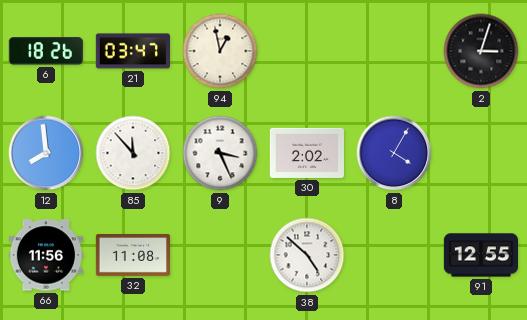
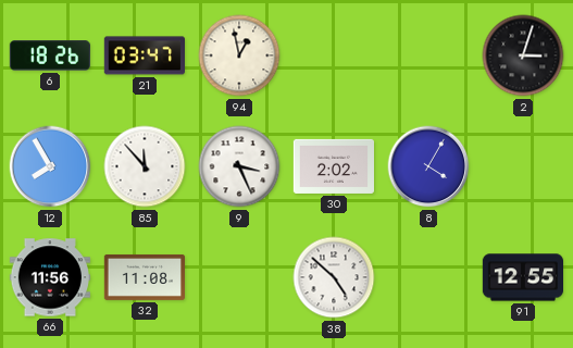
12: 7:59 -> 7:55 (50, 166)
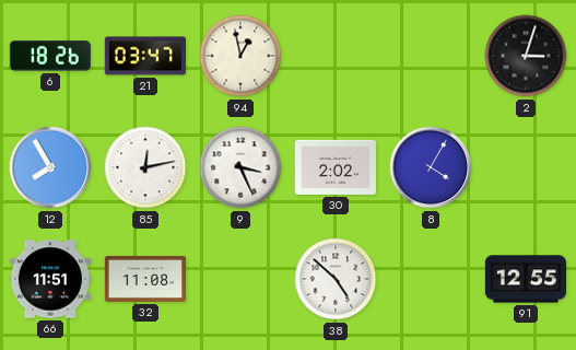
85: 11:53 -> 12:13 (145, 167)
66: 11:56 -> 11:51 (49, 279)
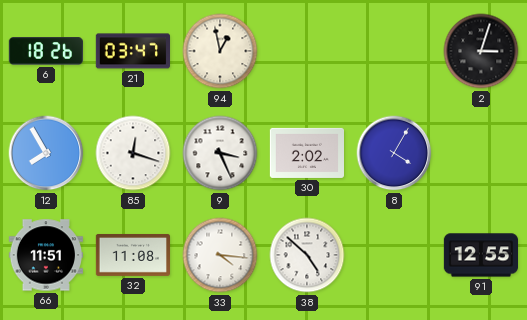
85: 12:13 -> 12:18 (133, 153)
33: none -> 4:16 (220, 255)
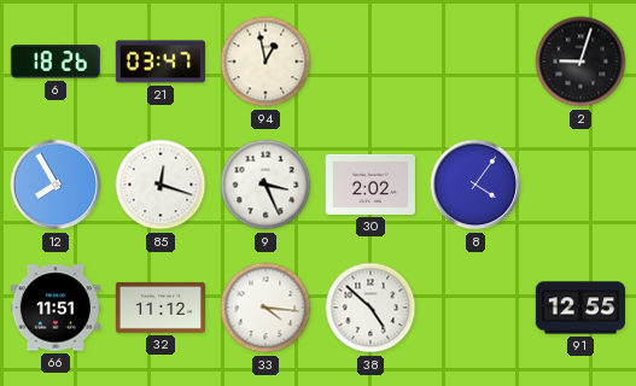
2: 3:03 -> 9:03 (580, 62)
8: 4:05 -> 4:06 (475, 185)
32: 11:08 -> 11:12 (159, 308)
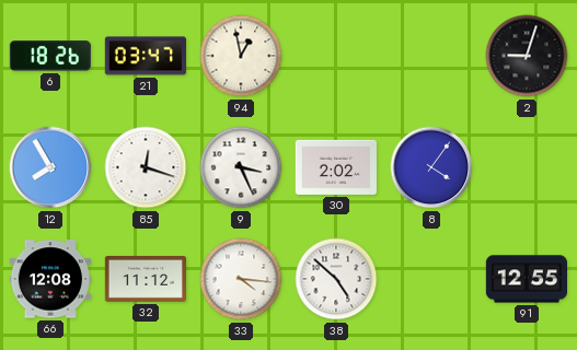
66: 11:51 -> 12:08 (49, 279)
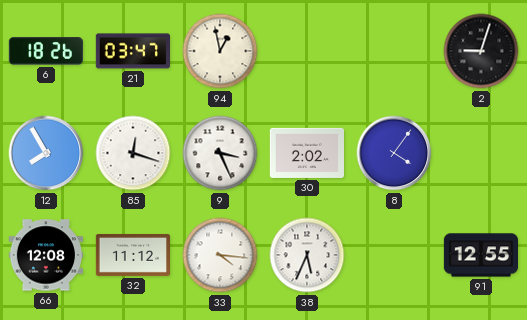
38: 4:52 -> 5:34 (307, 255)
